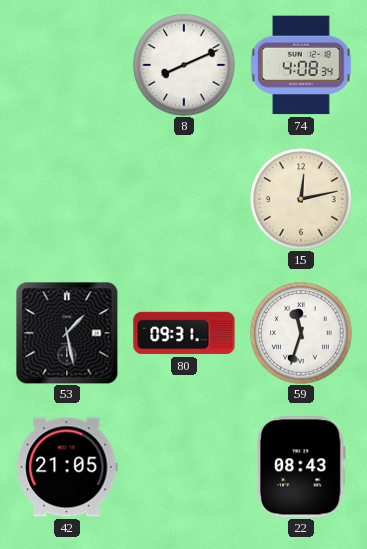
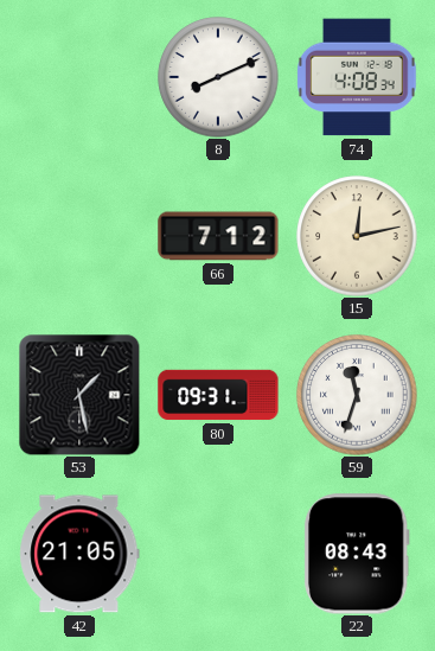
66: none -> 7:12 (218, 236)
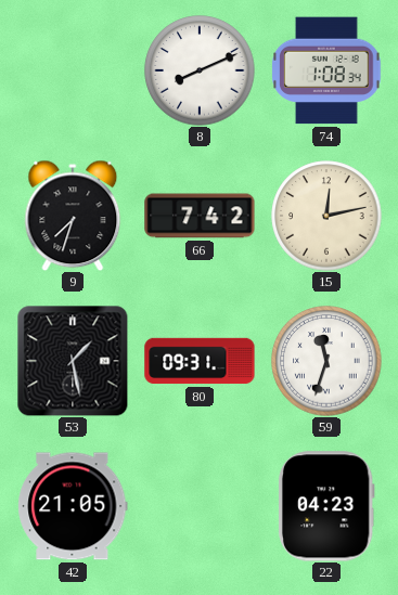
74: 4:08 -> 1:08 (326, 70)
9: none -> 7:33 (73, 216)
66: 7:12 -> 7:42 (200, 216)
22: 08:43 -> 04:23 (326, 506)
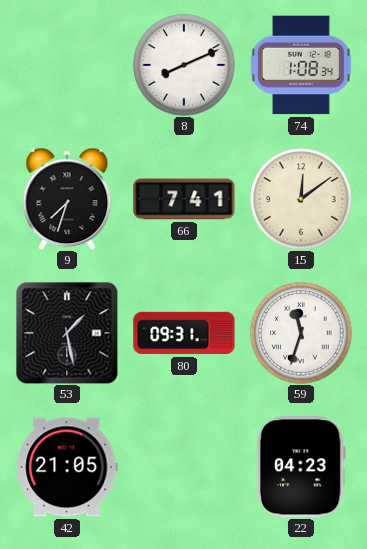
66: 7:42 -> 7:41 (184, 199)
15: 12:13 -> 12:09 (301, 199)
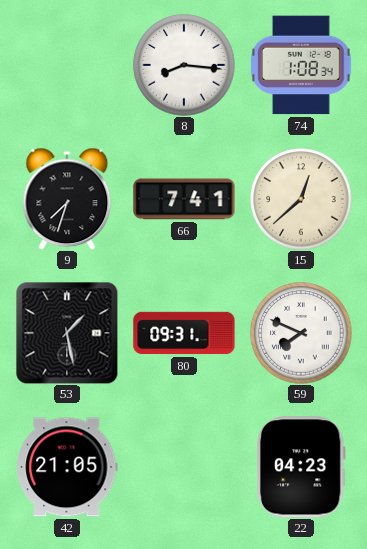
8: 8:11 -> 8:16 (184, 65)
15: 12:09 -> 12:38 (301, 199)
59: 11:33 -> 7:49 (301, 333)
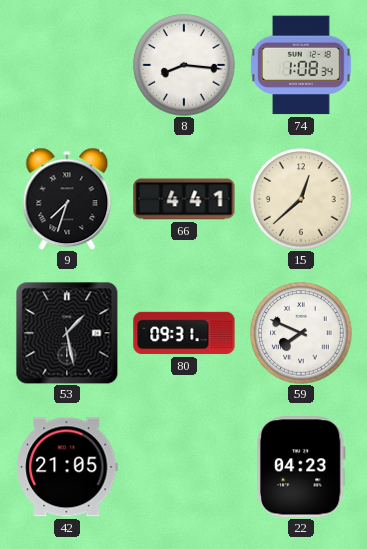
66: 7:41 -> 4:41 (184, 199)
